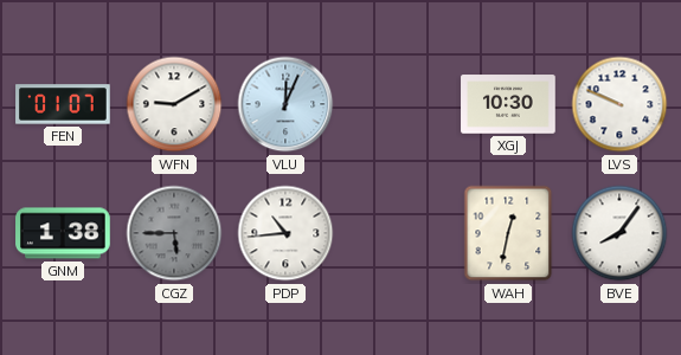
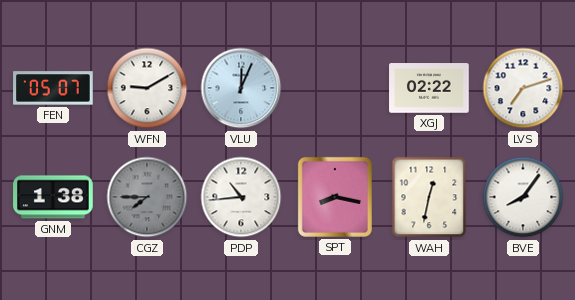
FEN: 01:07 -> 05:07 (53, 88)
XGJ: 10:30 -> 02:22 (429, 88)
LVS: 9:49 -> 7:12 (523, 88)
CGZ: 5:45 -> 7:45 (147, 197)
SPT: none -> 8:17 (335, 197)
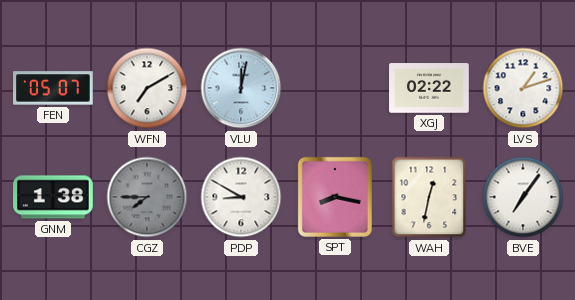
WFN: 9:10 -> 7:10 (147, 88)
VLU: 12:04 -> 12:02 (241, 88)
LVS: 7:12 -> 1:12 (523, 88)
PDP: 10:44 -> 8:50 (241, 197)
BVE: 8:06 -> 7:06 (523, 197)
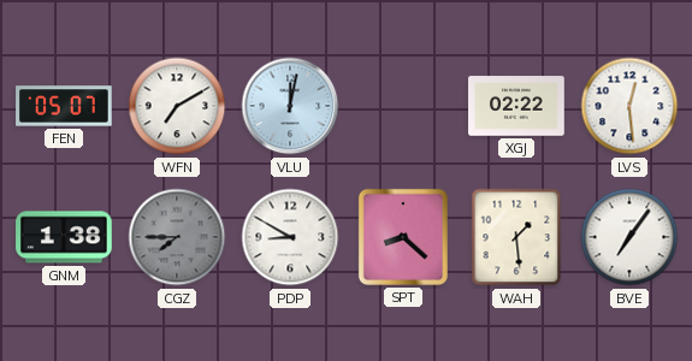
LVS: 1:12 -> 12:29 (629, 106)
SPT: 8:17 -> 8:22 (403, 237)
WAH: 12:32 -> 1:29 (516, 237)
